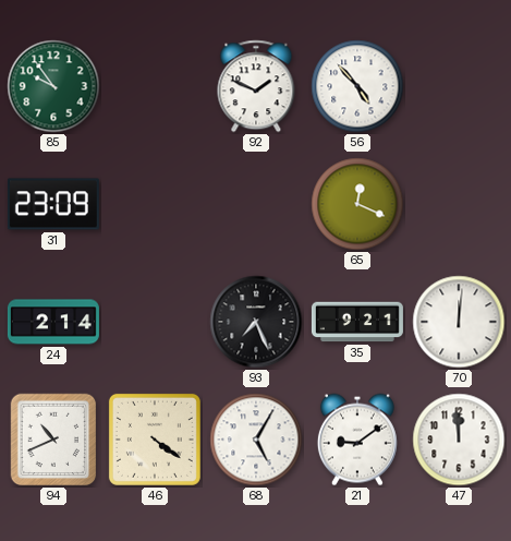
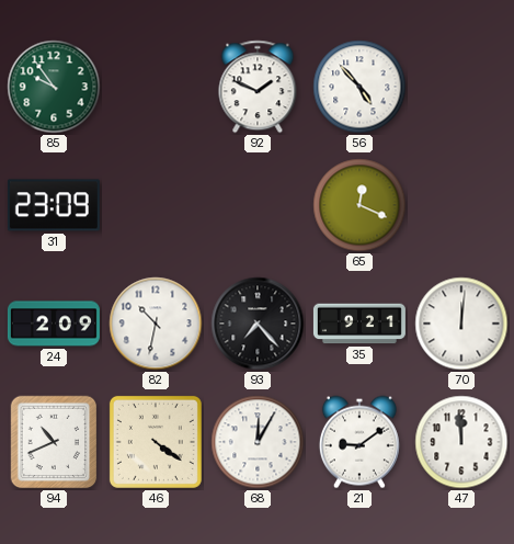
24: 2:14 -> 2:09 (54, 324)
82: none -> 10:32 (156, 324)
93: 7:26 -> 7:23 (258, 324)
68: 5:05 -> 12:05 (258, 442)
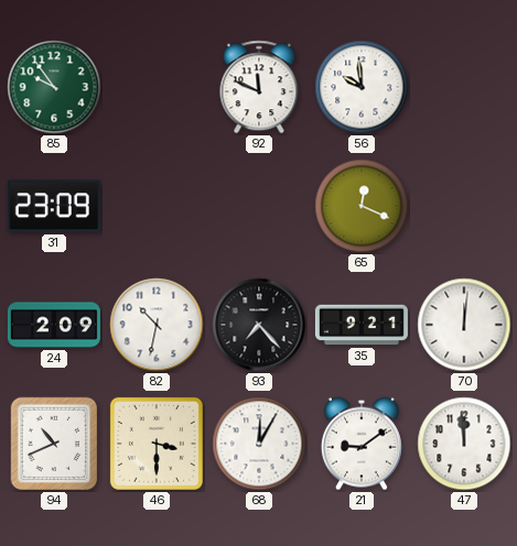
92: 1:49 -> 11:49 (259, 87)
56: 4:53 -> 9:59 (362, 87)
46: 4:21 -> 3:30 (157, 444)
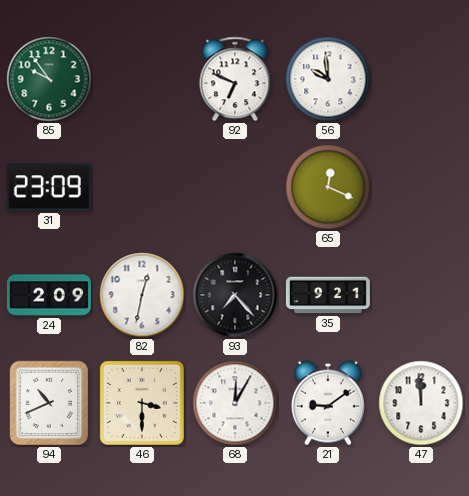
92: 11:49 -> 6:49 (235, 79)
82: 10:32 -> 12:32 (142, 295)
70: 12:01 -> none (464, 325)
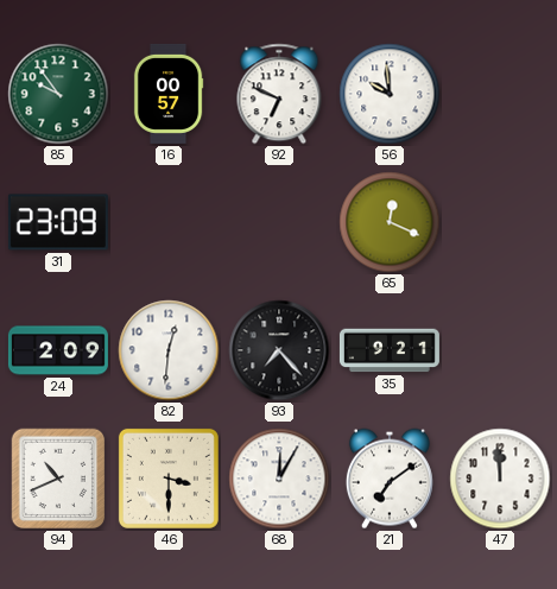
16: none -> 00:57 (169, 94)
82: 12:32 -> 12:31 (169, 350)
21: 9:09 -> 7:09 (390, 479)
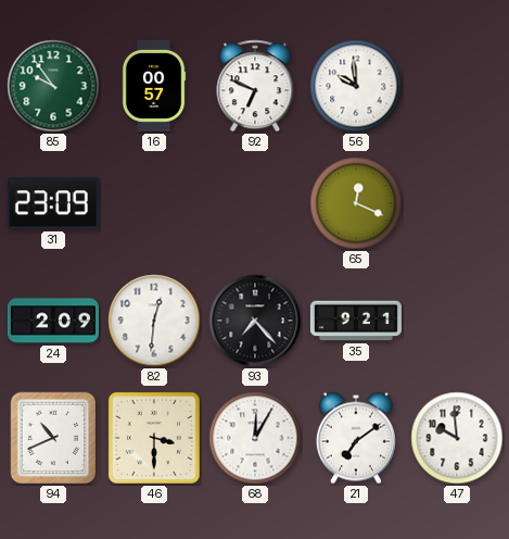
47: 11:59 -> 9:59 (457, 438)
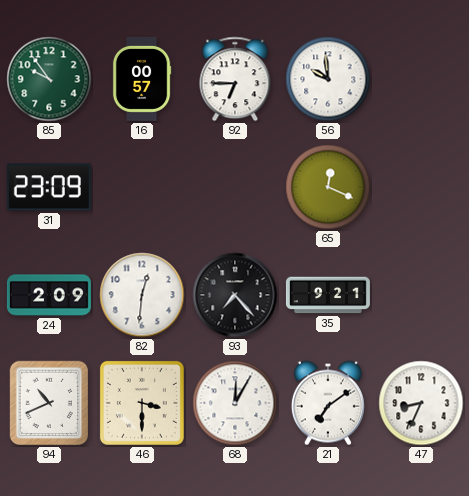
92: 6:49 -> 6:45 (235, 79)
47: 9:59 -> 8:34 (421, 403)
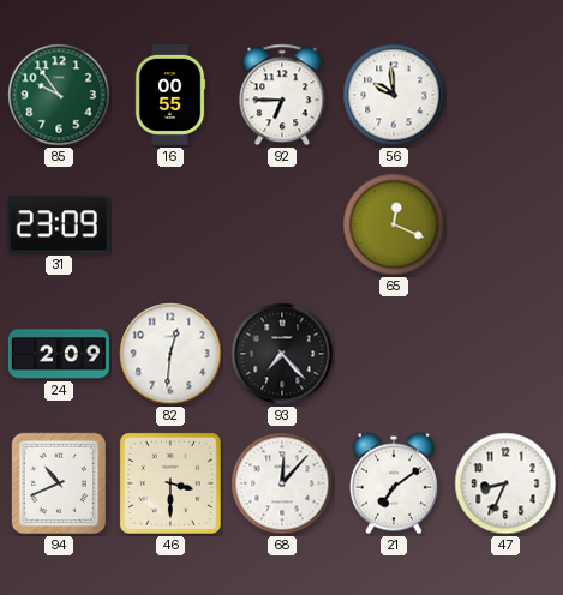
16: 00:57 -> 00:55 (170, 95)
35: 9:21 -> none (328, 295)
68: 12:05 -> 12:07 (282, 483)
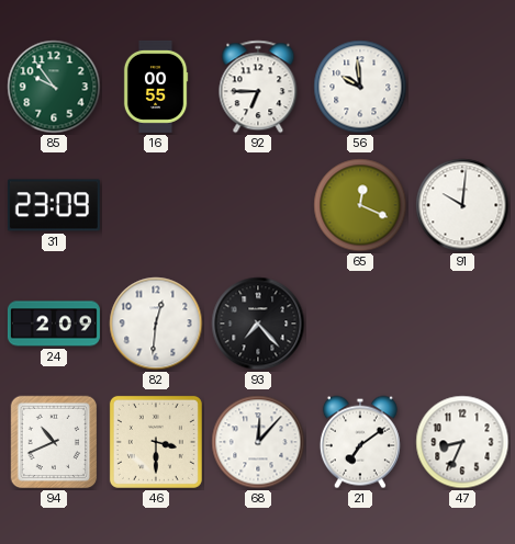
91: none -> 10:01 (462, 205)
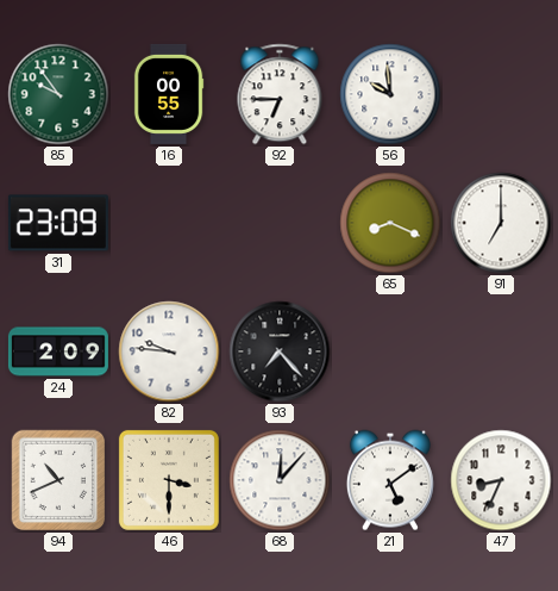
65: 12:19 -> 8:19 (390, 223)
91: 10:01 -> 7:00 (501, 223)
82: 12:31 -> 9:46 (169, 352)
21: 7:09 -> 5:09 (390, 480)
